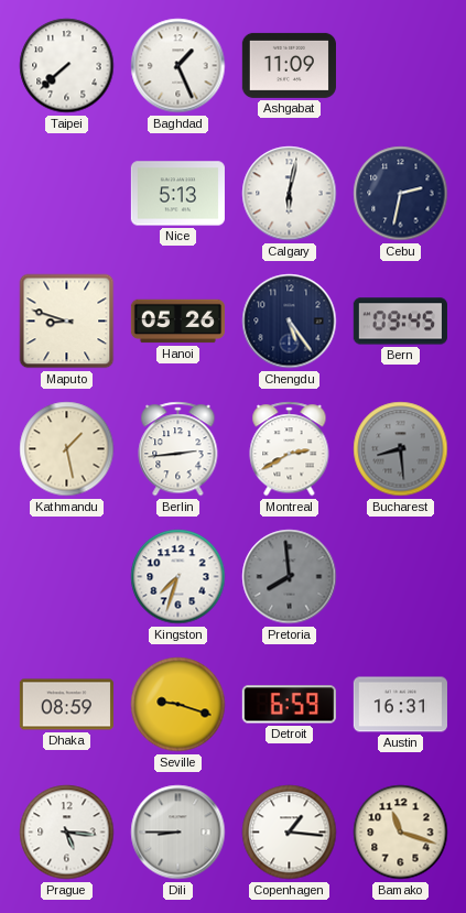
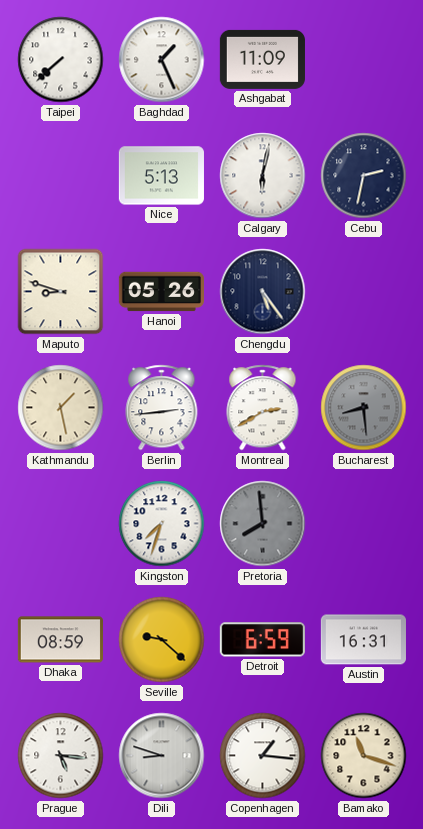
Bern: 09:45 -> none (400, 322)
Seville: 9:18 -> 9:22 (162, 640)
Dili: 8:45 -> 8:48 (162, 756)
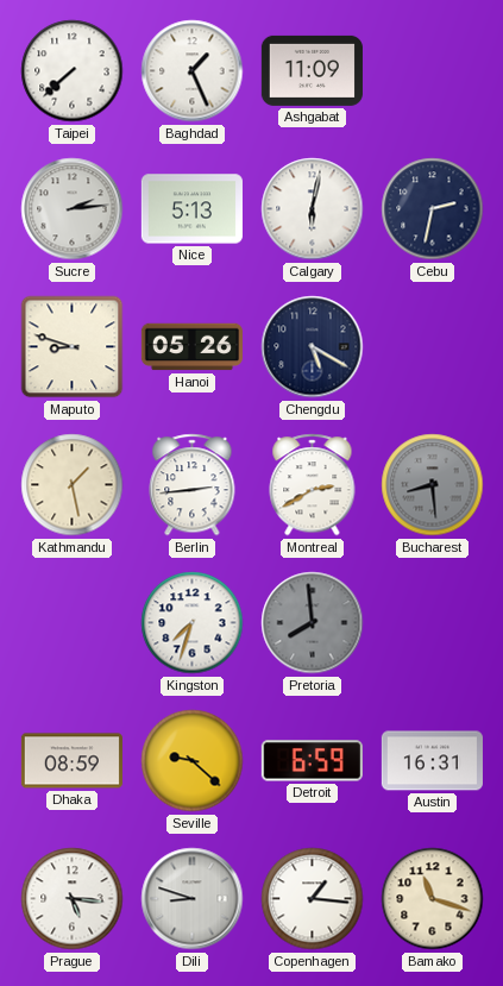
Sucre: none -> 2:14 (73, 209)
Chengdu: 5:24 -> 5:20 (313, 347)
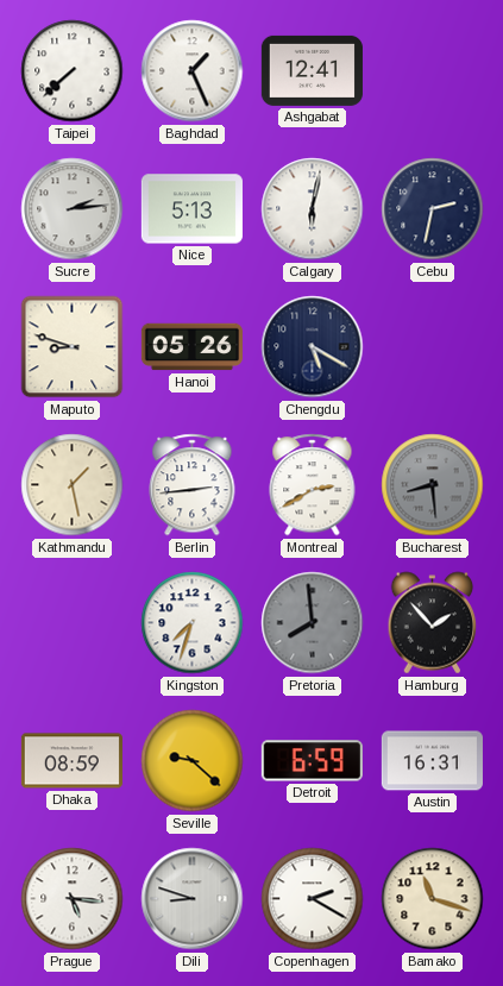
Ashgabat: 11:09 -> 12:41 (312, 70)
Hamburg: none -> 1:53 (433, 623)
Copenhagen: 1:16 -> 2:20 (313, 899)
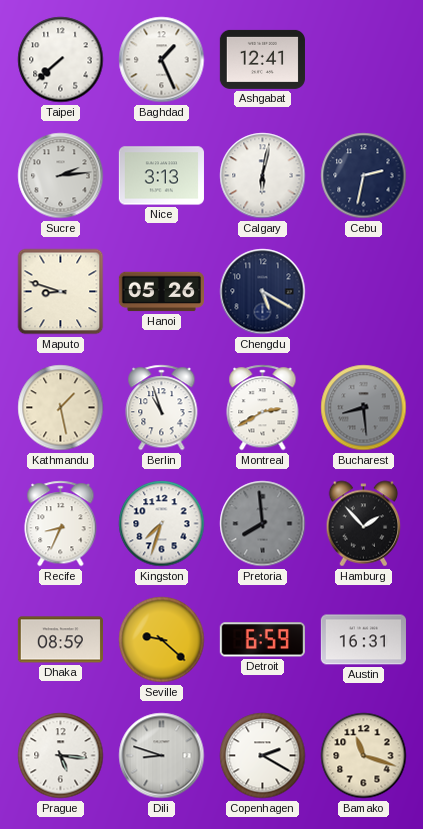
Nice: 5:13 -> 3:13 (161, 176)
Berlin: 2:44 -> 10:57 (162, 408)
Recife: none -> 8:34 (61, 524)
